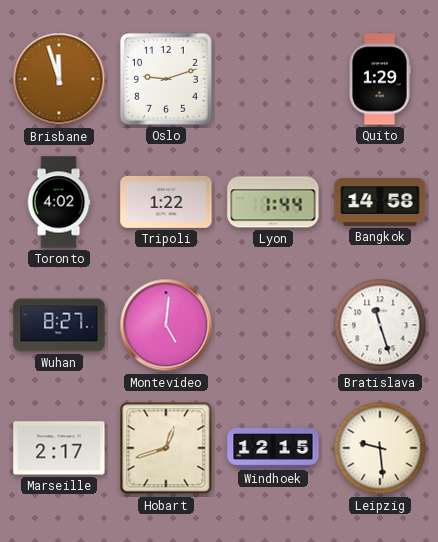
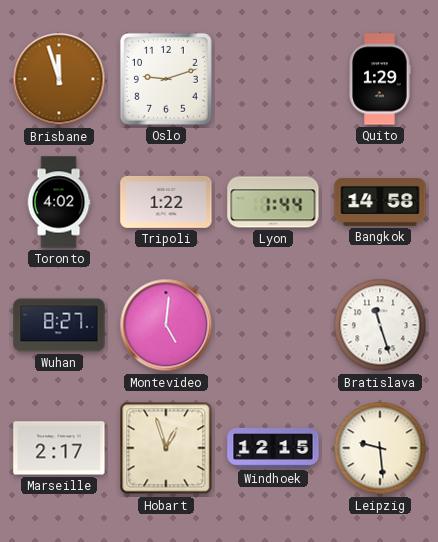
Hobart: 12:42 -> 12:57 (166, 448)
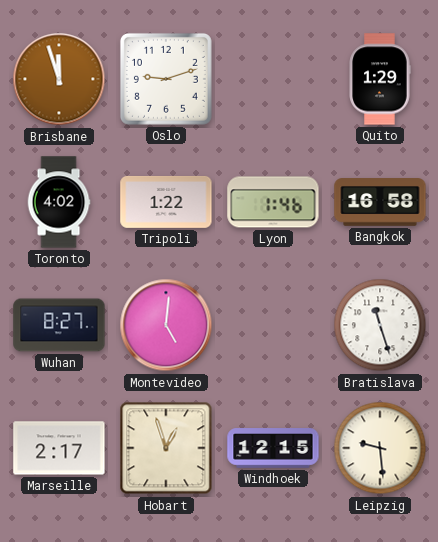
Lyon: 1:44 -> 1:46 (273, 202)
Bangkok: 14:58 -> 16:58 (380, 202)
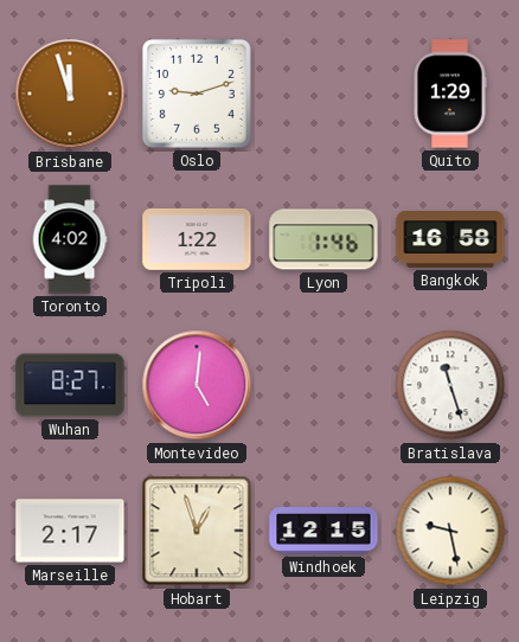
Leipzig: 9:29 -> 9:28 (450, 531)
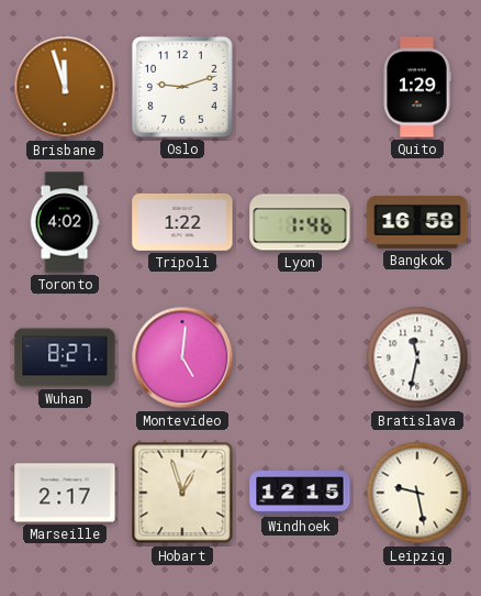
Bratislava: 11:27 -> 11:32 (417, 357)
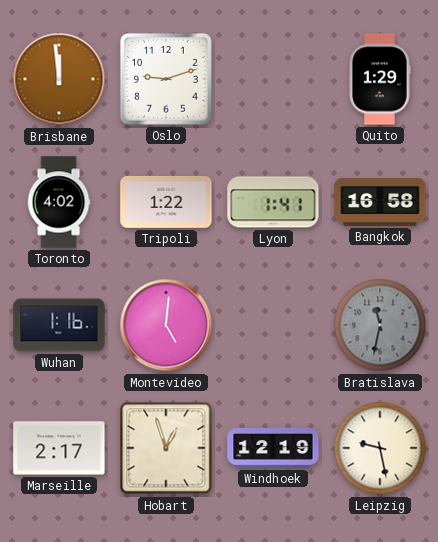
Brisbane: 11:57 -> 11:59 (59, 79)
Lyon: 1:46 -> 1:41 (273, 202)
Wuhan: 8:27 -> 1:16 (59, 325)
Bratislava dial: white -> grey (380, 325)
Windhoek: 12:15 -> 12:19 (273, 448)
